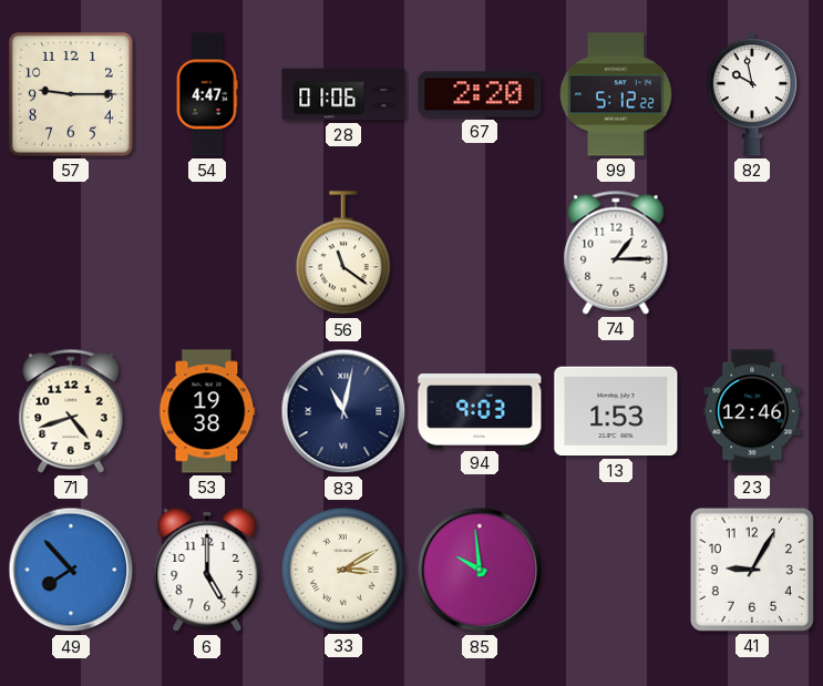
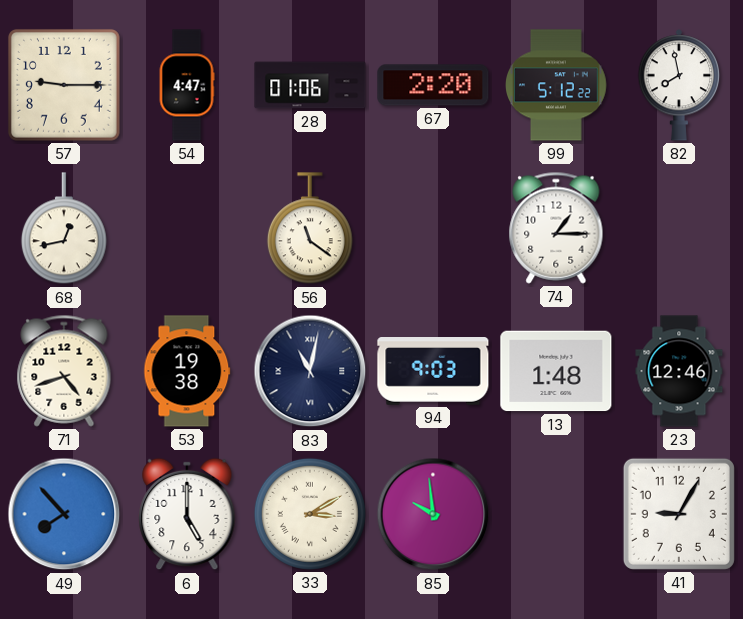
82: 9:58 -> 7:58 (679, 85)
68: none -> 12:43 (64, 229)
13: 1:53 -> 1:48 (556, 371)
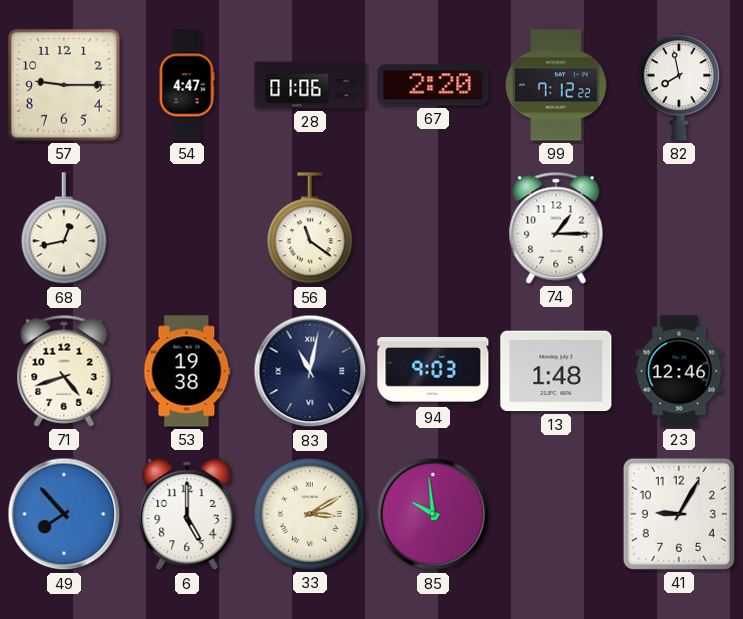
99: 5:12 -> 7:12 (557, 85)
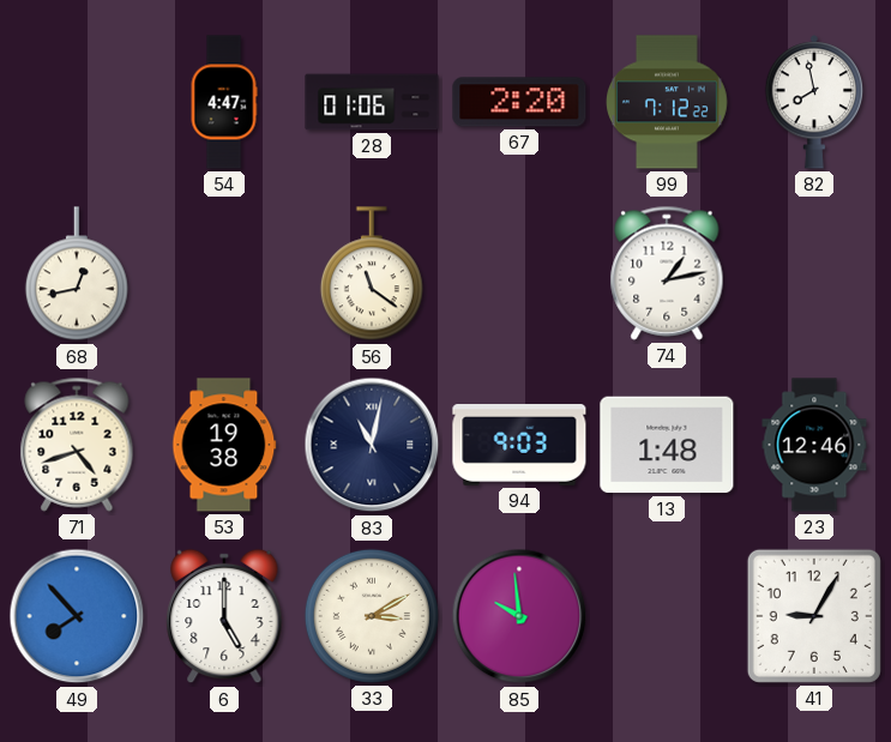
57: 9:15 -> none (64, 85)
74: 1:15 -> 1:13 (667, 273)
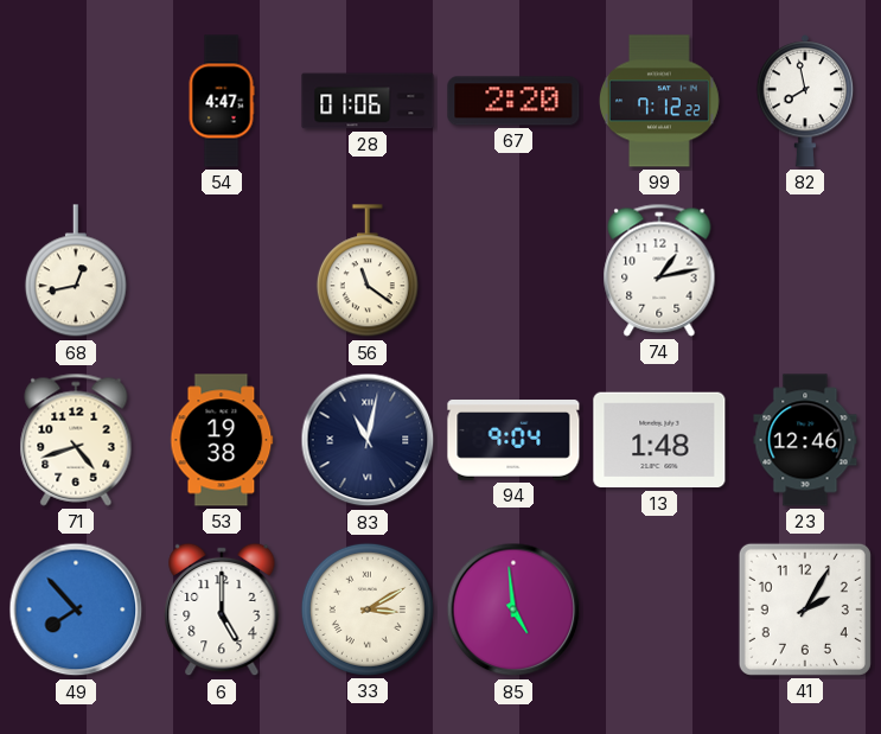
94: 9:03 -> 9:04 (513, 441)
85: 9:59 -> 4:59 (513, 609)
41: 9:05 -> 2:05 (805, 609)
